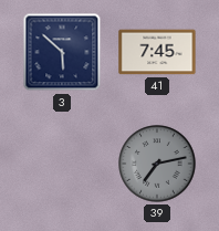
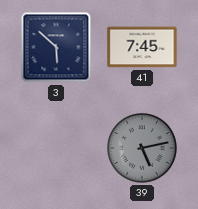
39: 7:13 -> 5:13 (142, 148)
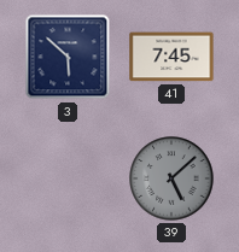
39: 5:13 -> 5:08 (171, 178)
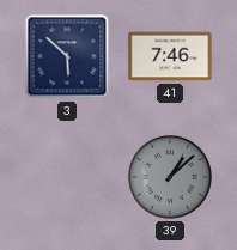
41: 7:45 -> 7:46 (170, 56)
39: 5:08 -> 1:08 (170, 177)
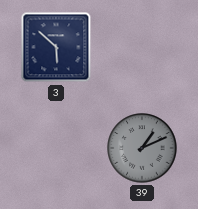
41: 7:46 -> none (170, 56)
39: 1:08 -> 1:11 (142, 148)
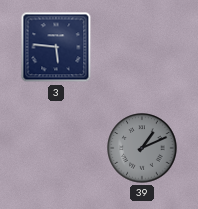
3: 5:52 -> 5:46 (56, 47)
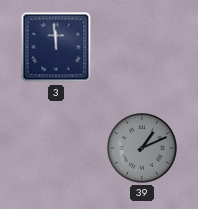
3: 5:46 -> 11:59 (56, 47)
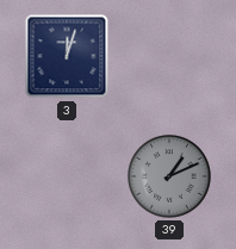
3: 11:59 -> 12:03 (67, 56)
